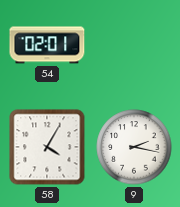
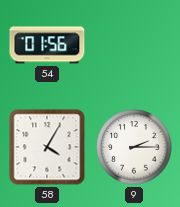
54: 02:01 -> 01:56 (47, 45)
9: 2:17 -> 2:15 (134, 147)
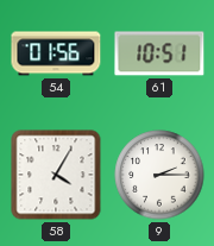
61: none -> 10:51 (159, 53)
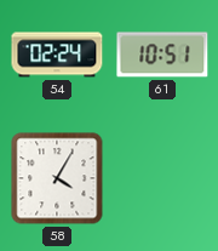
54: 01:56 -> 02:24 (57, 55)
9: 2:15 -> none (159, 175)
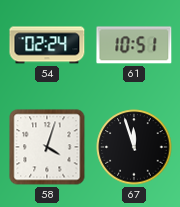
58: 4:05 -> 4:03 (47, 147)
67: none -> 11:57 (134, 147)
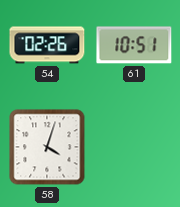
54: 02:24 -> 02:26 (47, 45)
67: 11:57 -> none (134, 147)
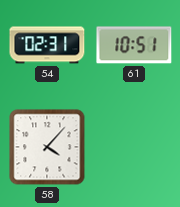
54: 02:26 -> 02:31 (47, 45)
58: 4:03 -> 4:07 (47, 147)
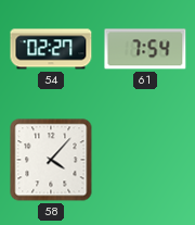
54: 02:31 -> 02:27 (51, 49)
61: 10:51 -> 7:54 (145, 49)
